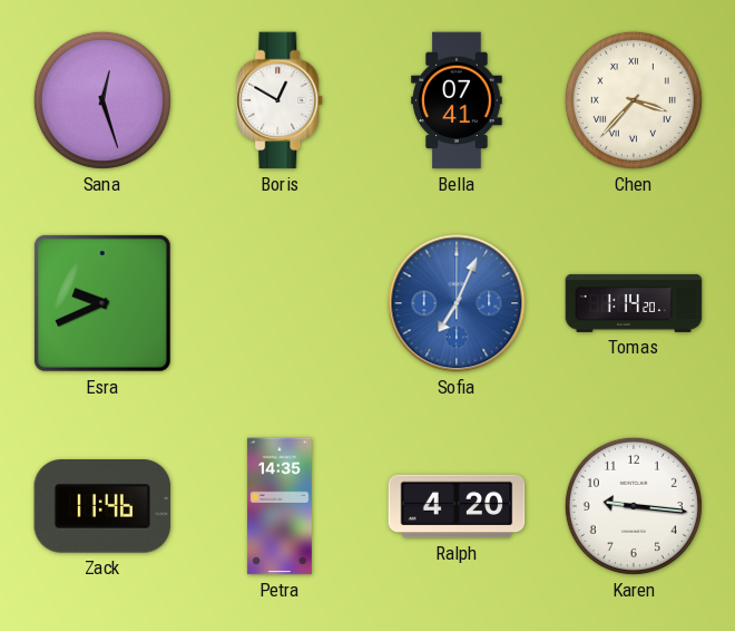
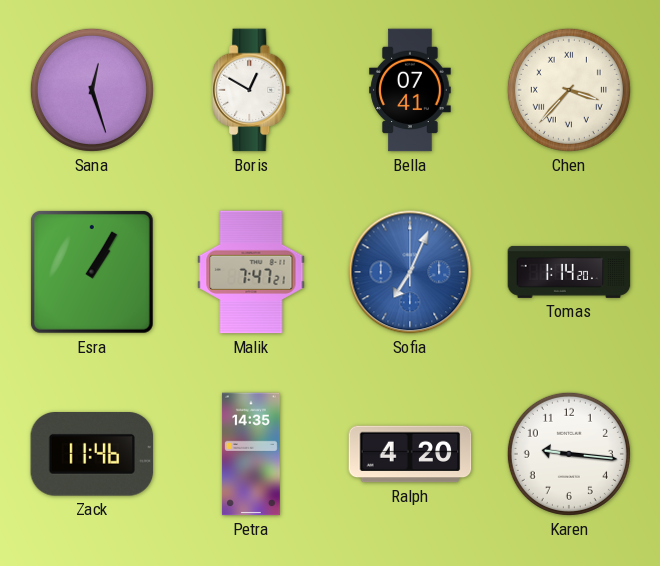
Esra: 9:41 -> 1:05 (92, 272)
Malik: none -> 7:47 (251, 272)
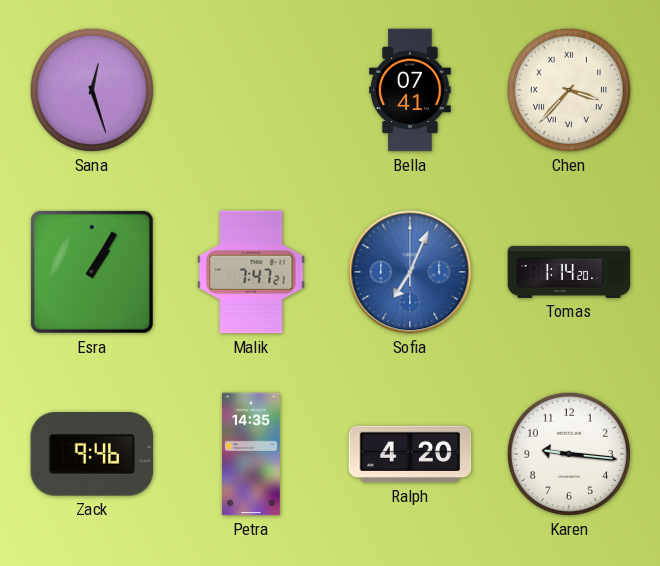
Boris: 12:50 -> none (252, 90)
Zack: 11:46 -> 9:46 (92, 455)
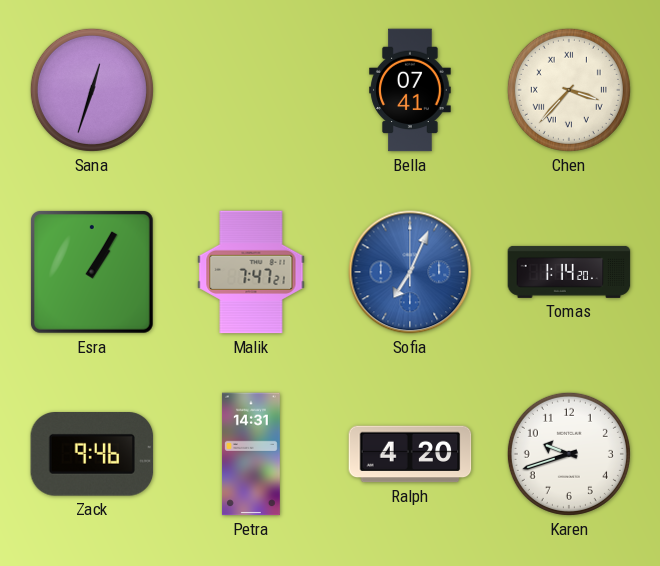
Sana: 12:27 -> 12:33 (92, 90)
Petra: 14:35 -> 14:31 (251, 454)
Karen: 9:16 -> 9:42 (569, 454)
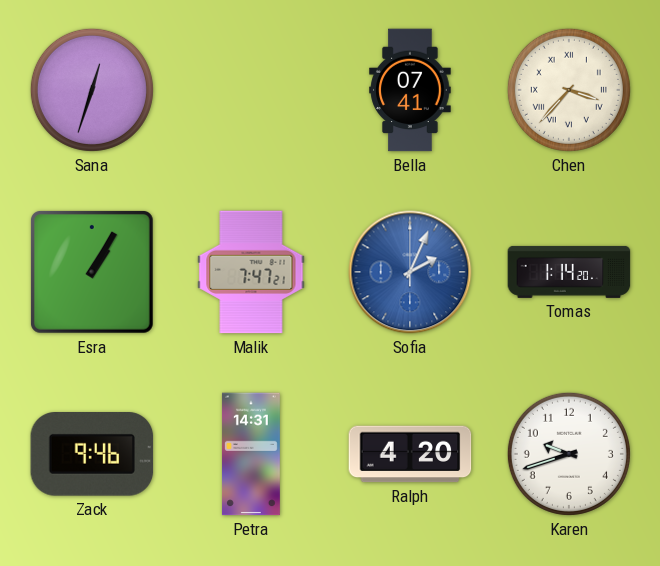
Sofia: 7:04 -> 2:04 (410, 272)
